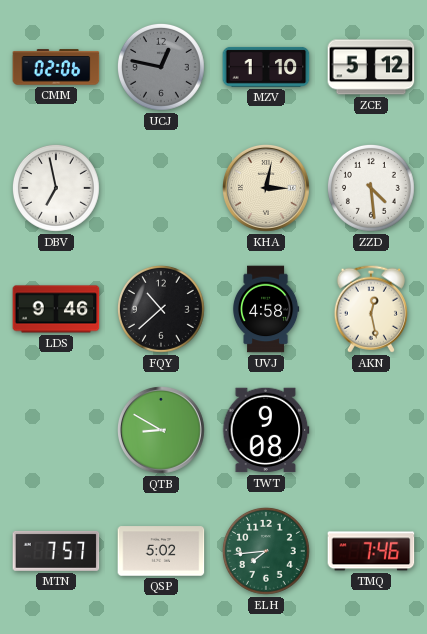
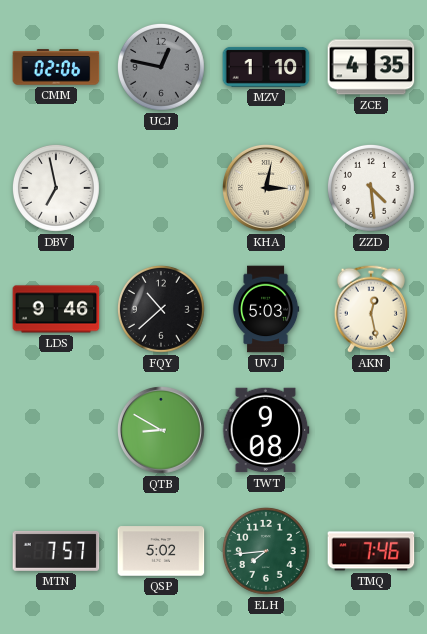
ZCE: 5:12 -> 4:35 (371, 67)
UVJ: 4:58 -> 5:03 (266, 309)
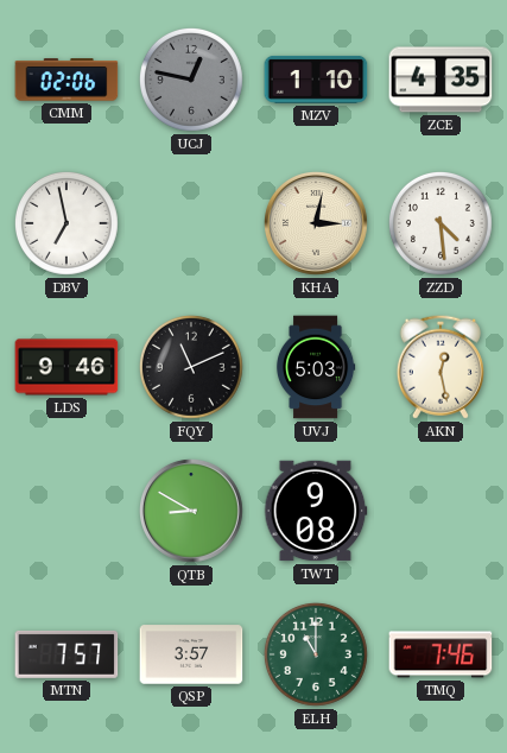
FQY: 10:38 -> 11:11 (191, 367)
QSP: 5:02 -> 3:57 (191, 654)
ELH: 7:44 -> 11:00 (316, 654)
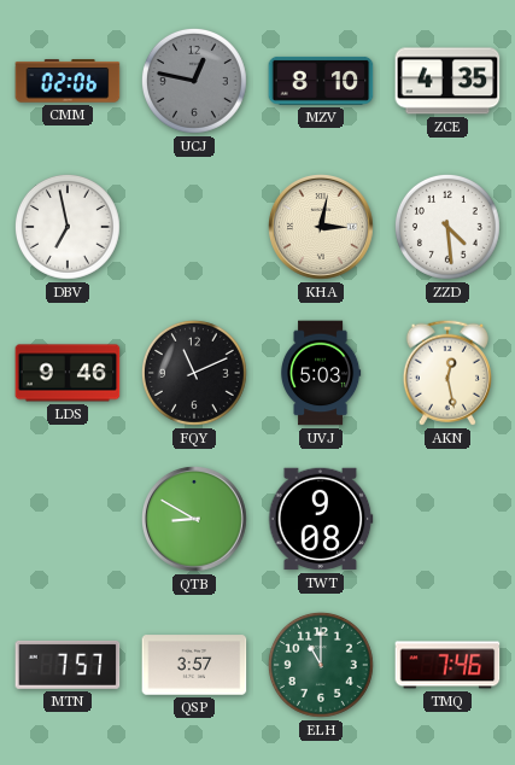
MZV: 1:10 -> 8:10 (321, 81)
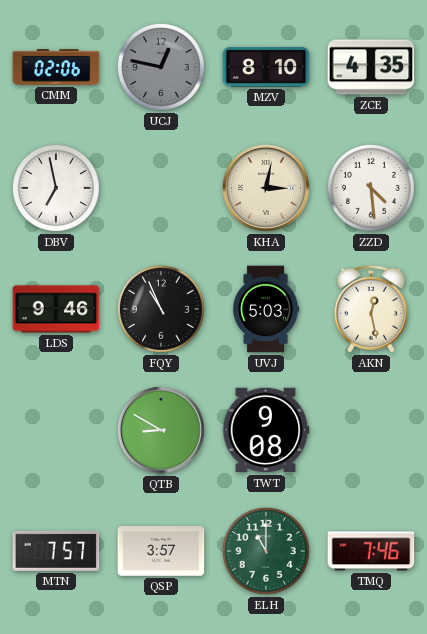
FQY: 11:11 -> 10:56 (161, 309)
